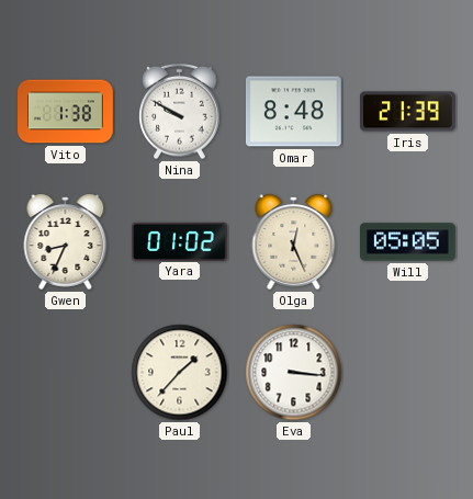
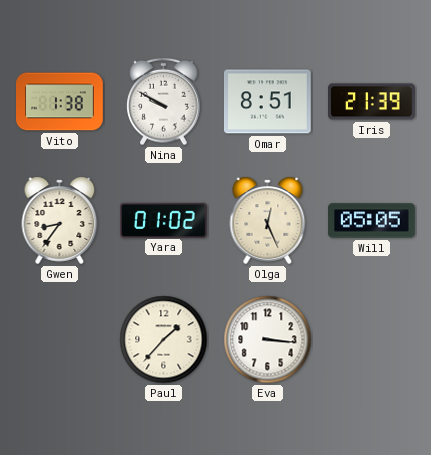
Omar: 8:48 -> 8:51 (268, 102)
Gwen: 8:34 -> 8:36 (60, 220)
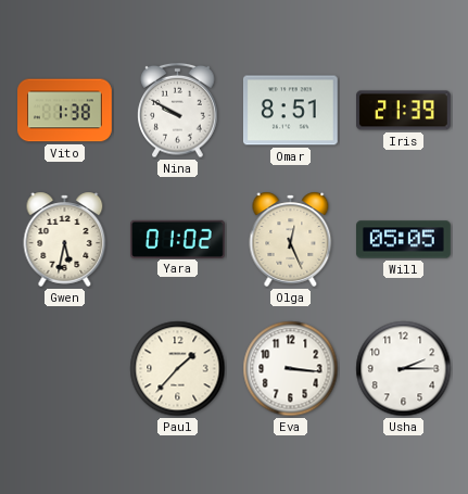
Gwen: 8:36 -> 5:32 (65, 239)
Usha: none -> 2:15 (404, 369)
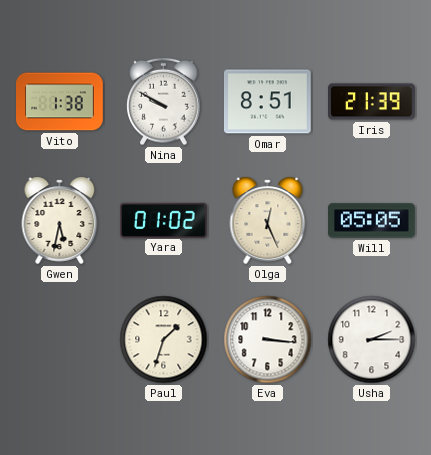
Paul: 1:37 -> 1:33 (164, 340)
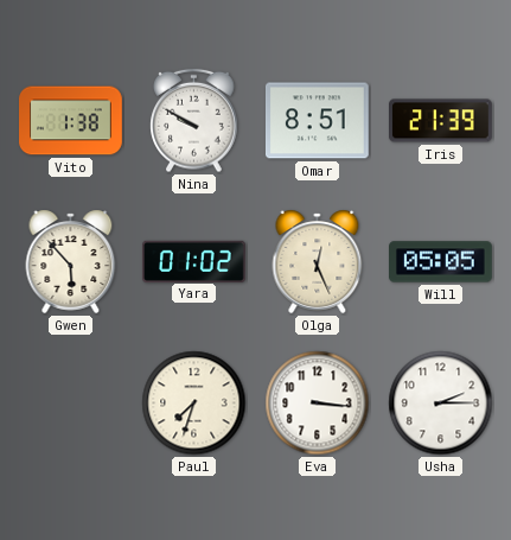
Gwen: 5:32 -> 5:53 (71, 261)
Paul: 1:33 -> 7:33 (194, 404)
